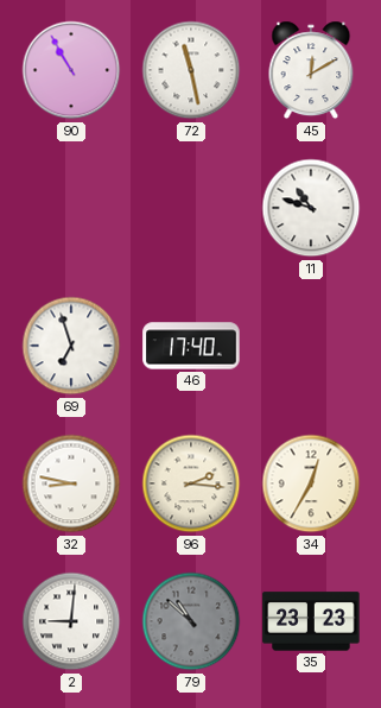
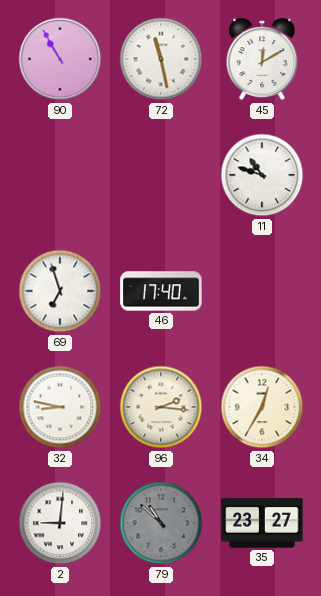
35: 23:23 -> 23:27 (262, 523)
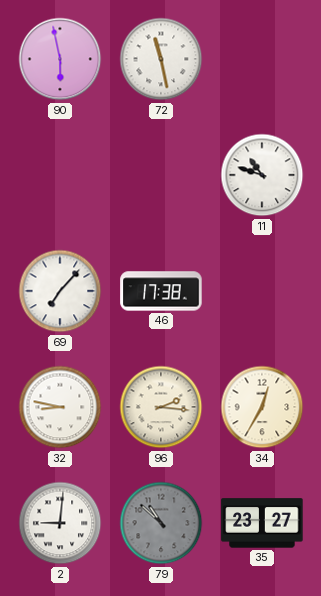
90: 10:55 -> 5:58 (60, 59)
45: 12:10 -> none (262, 59)
69: 6:57 -> 7:07 (60, 291)
46: 17:40 -> 17:38 (161, 291)
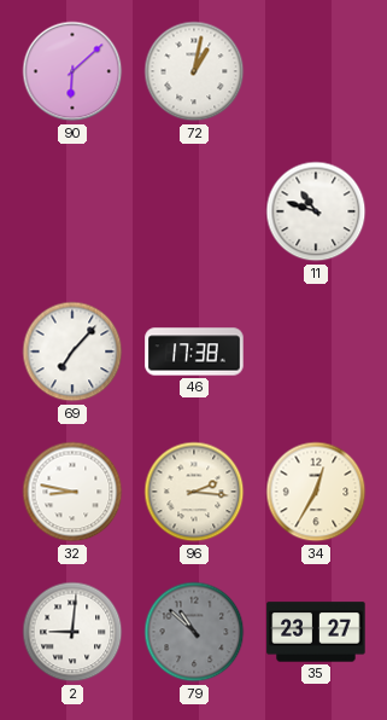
90: 5:58 -> 6:08 (72, 71)
72: 11:28 -> 1:02 (194, 71)
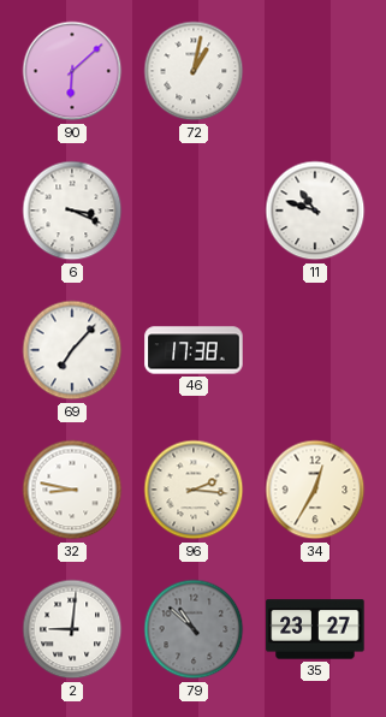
6: none -> 3:19 (72, 211)
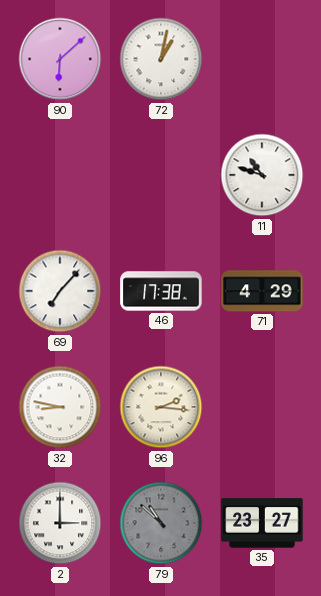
6: 3:19 -> none (72, 211)
71: none -> 4:29 (262, 291)
34: 12:35 -> none (315, 490)
2: 9:01 -> 3:00 (60, 523)
